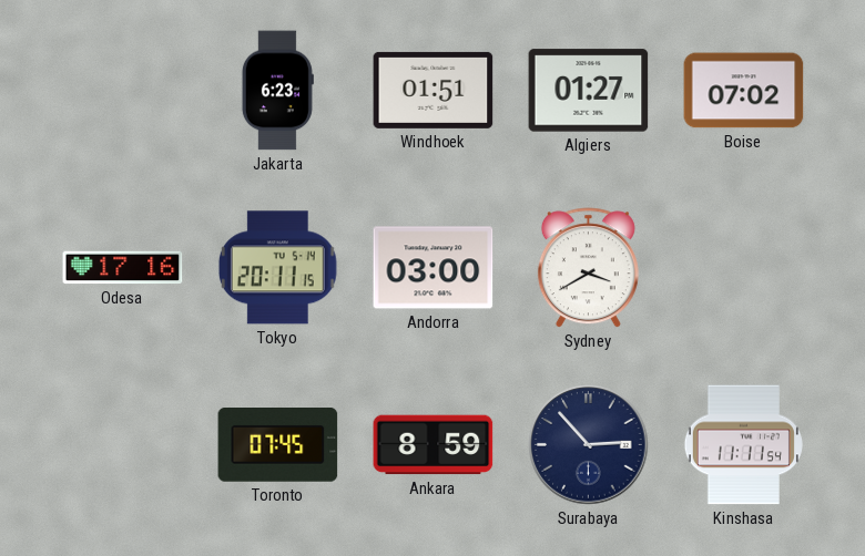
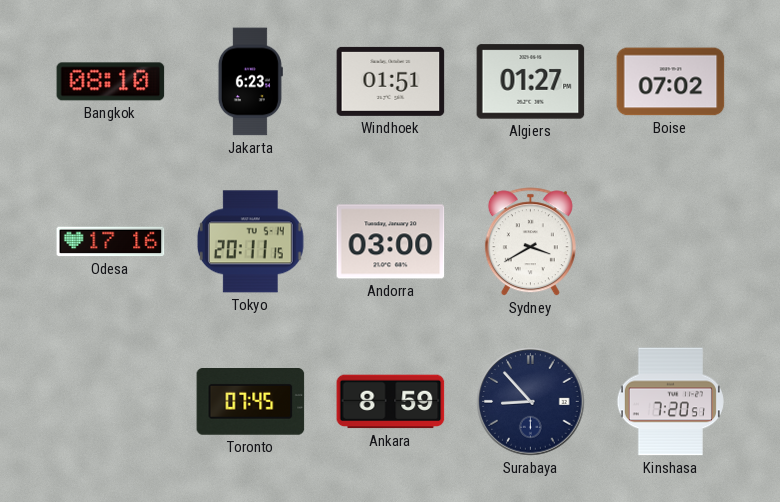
Bangkok: none -> 08:10 (111, 82)
Surabaya: 2:53 -> 8:53 (531, 402)
Kinshasa: 11:11 -> 7:20 (670, 402)
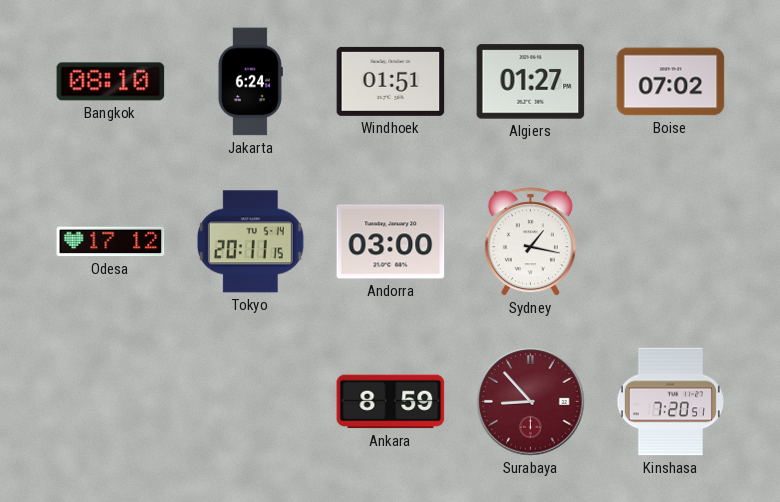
Jakarta: 6:23 -> 6:24 (250, 82)
Odesa: 17:16 -> 17:12 (111, 242)
Sydney: 3:40 -> 1:17 (530, 242)
Toronto: 07:45 -> none (251, 402)
Surabaya dial: navy -> burgundy (531, 402)
